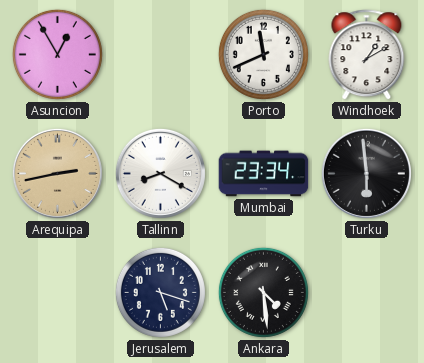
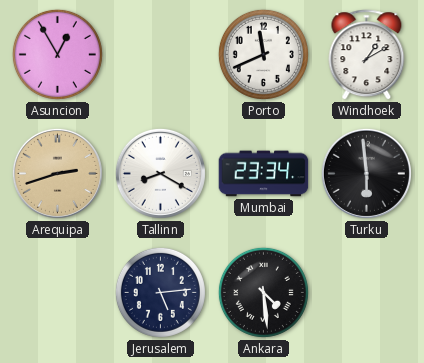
Arequipa: 2:43 -> 2:42 (57, 173)
Jerusalem: 5:18 -> 5:14 (160, 292)
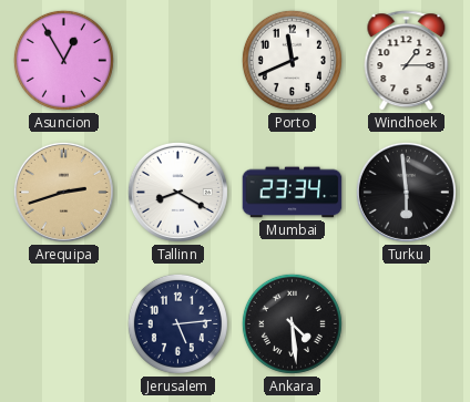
Windhoek: 1:10 -> 1:15 (407, 61)
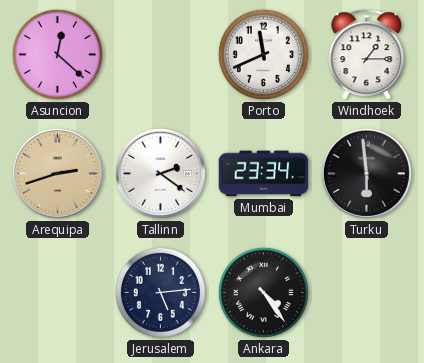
Asuncion: 12:55 -> 12:22 (57, 54)
Tallinn: 8:20 -> 2:21 (160, 173)
Ankara: 4:29 -> 4:24 (263, 292)
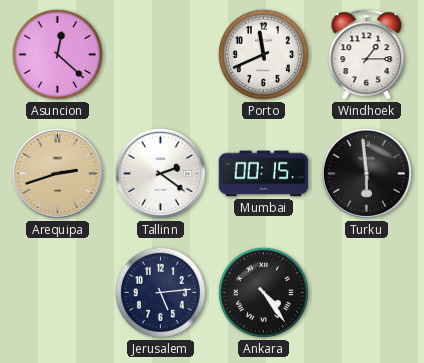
Mumbai: 23:34 -> 00:15 (264, 174)
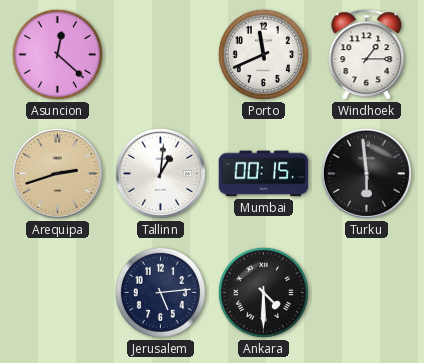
Tallinn: 2:21 -> 1:01 (160, 173)
Ankara: 4:24 -> 4:30 (263, 292)
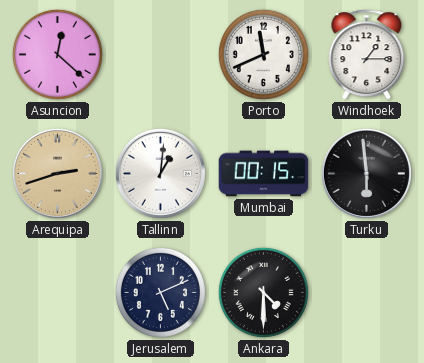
Jerusalem: 5:14 -> 5:11 (160, 292)
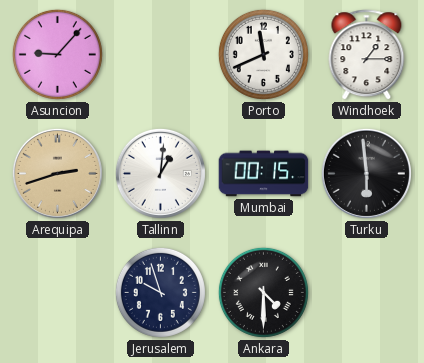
Asuncion: 12:22 -> 9:07 (57, 54)
Jerusalem: 5:11 -> 9:57 (160, 292)
